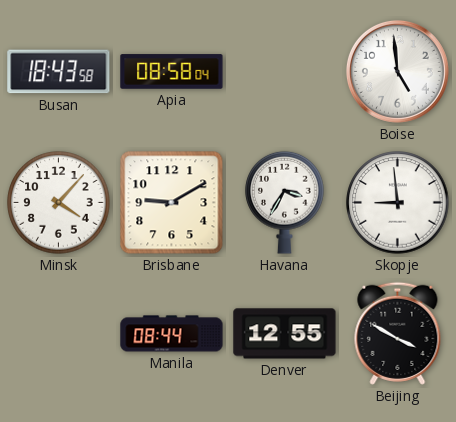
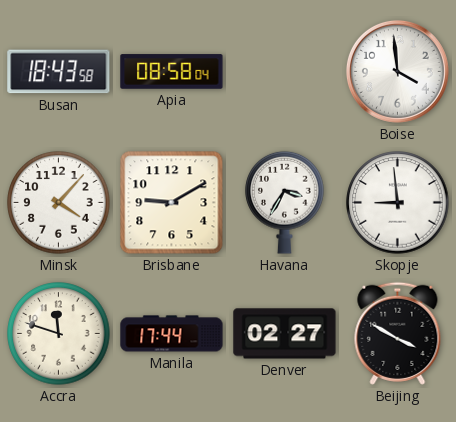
Boise: 4:59 -> 3:59 (397, 71)
Accra: none -> 11:48 (59, 334)
Manila: 08:44 -> 17:44 (172, 334)
Denver: 12:55 -> 02:27 (285, 334)
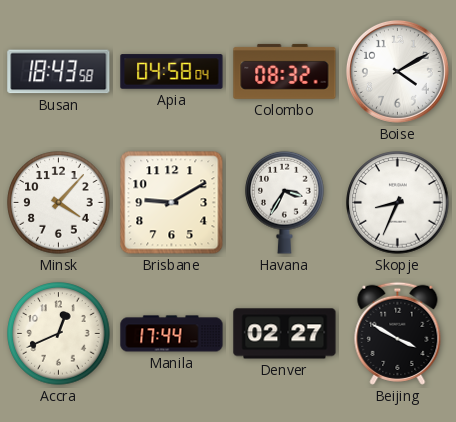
Apia: 08:58 -> 04:58 (172, 72)
Colombo: none -> 08:32 (285, 71)
Boise: 3:59 -> 4:10 (397, 71)
Skopje: 8:59 -> 8:34 (398, 203)
Accra: 11:48 -> 12:41 (59, 334)
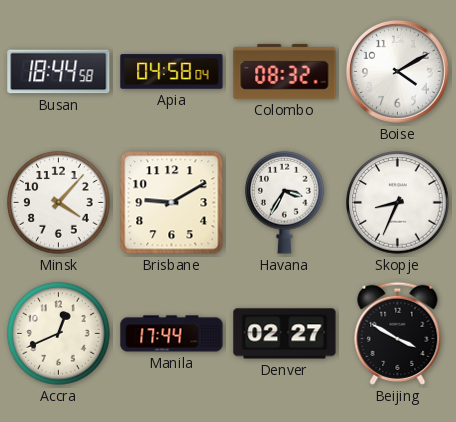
Busan: 18:43 -> 18:44 (59, 72)
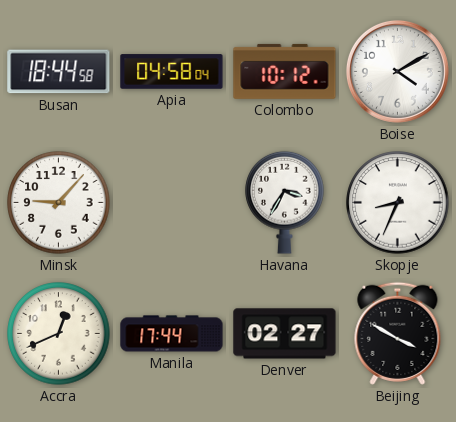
Colombo: 08:32 -> 10:12 (285, 71)
Minsk: 4:07 -> 9:07 (59, 203)
Brisbane: 9:10 -> none (172, 203)
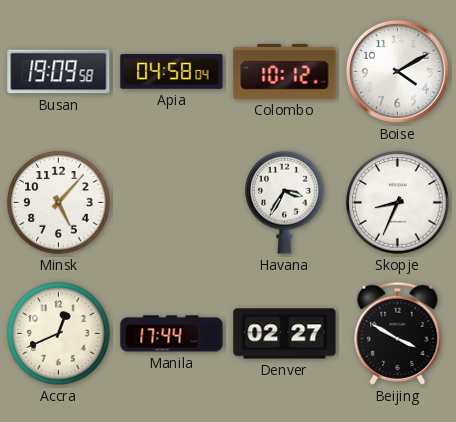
Busan: 18:44 -> 19:09 (59, 72)
Minsk: 9:07 -> 5:07 (59, 203)
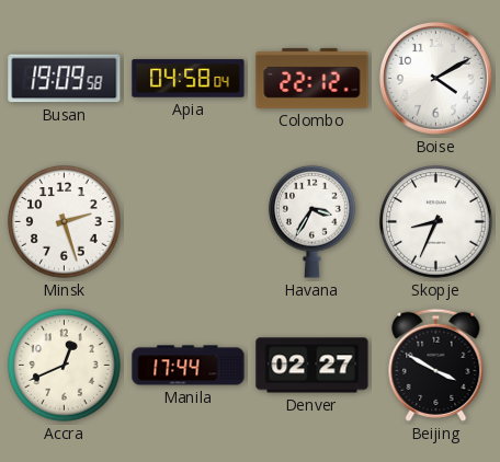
Colombo: 10:12 -> 22:12 (312, 78)
Minsk: 5:07 -> 2:27 (65, 222)
